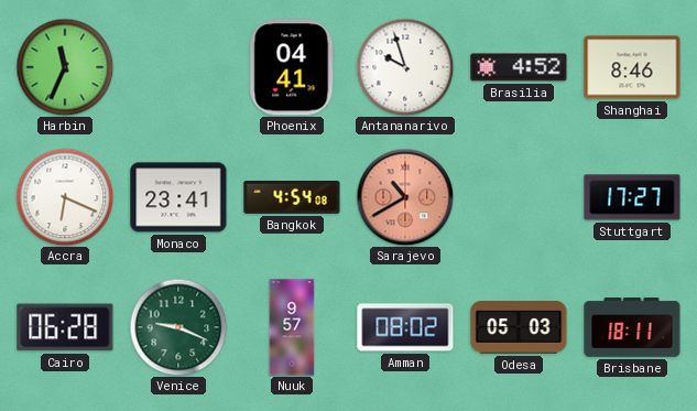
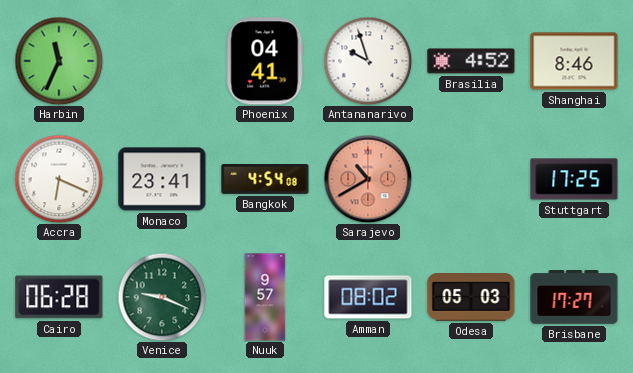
Stuttgart: 17:27 -> 17:25 (574, 179)
Brisbane: 18:11 -> 17:27 (574, 297)
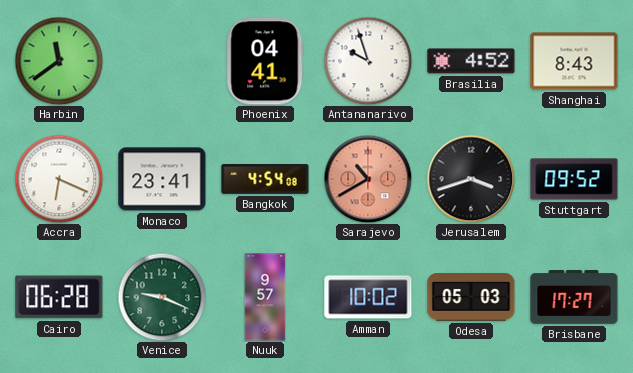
Harbin: 11:34 -> 11:39 (59, 61)
Shanghai: 8:46 -> 8:43 (574, 61)
Jerusalem: none -> 3:42 (471, 179)
Stuttgart: 17:25 -> 09:52 (574, 179)
Amman: 08:02 -> 10:02 (368, 297)
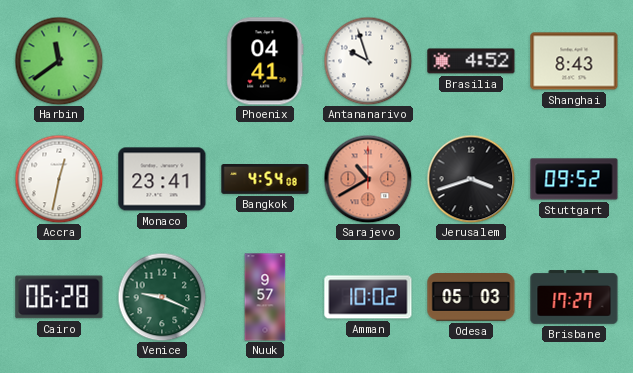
Accra: 6:19 -> 12:32 (59, 179)
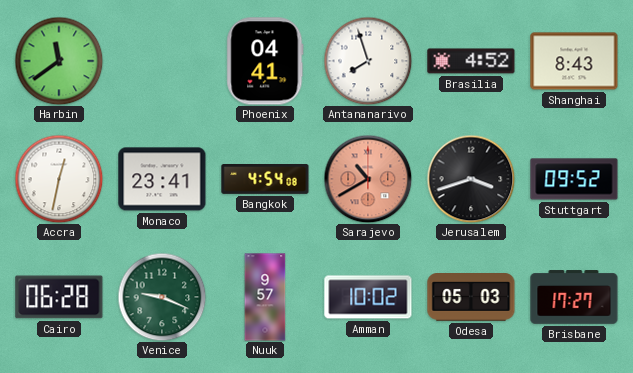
Antananarivo: 9:57 -> 7:57 (368, 61)
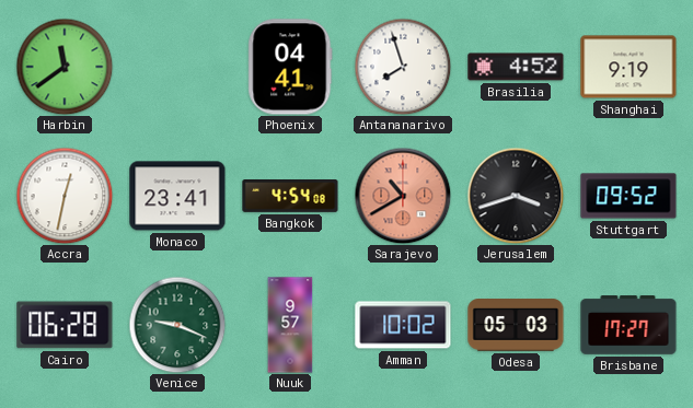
Shanghai: 8:43 -> 9:19 (628, 67)
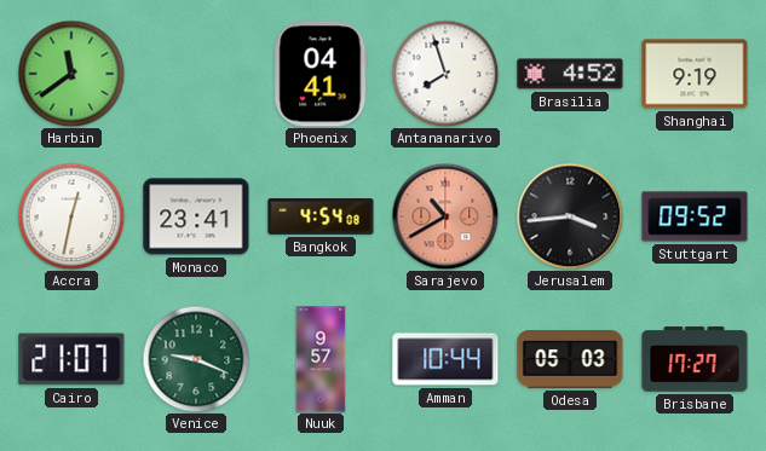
Jerusalem: 3:42 -> 3:44 (570, 216)
Cairo: 06:28 -> 21:07 (71, 359)
Amman: 10:02 -> 10:44 (445, 359)
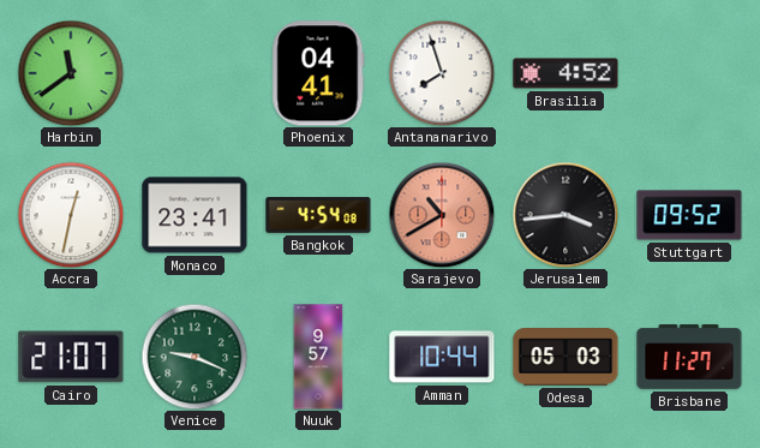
Shanghai: 9:19 -> none (695, 74)
Brisbane: 17:27 -> 11:27 (689, 357)
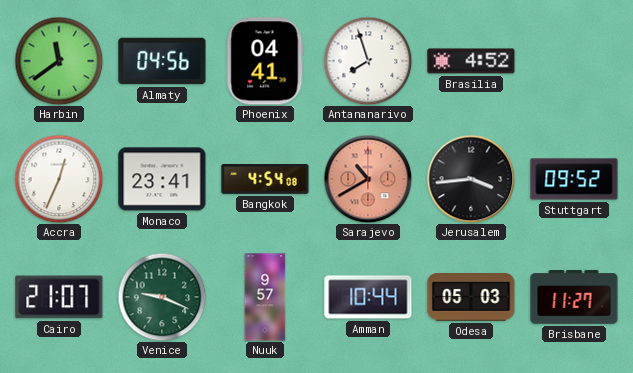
Almaty: none -> 04:56 (162, 61)
Accra: 12:32 -> 12:34 (59, 179)
